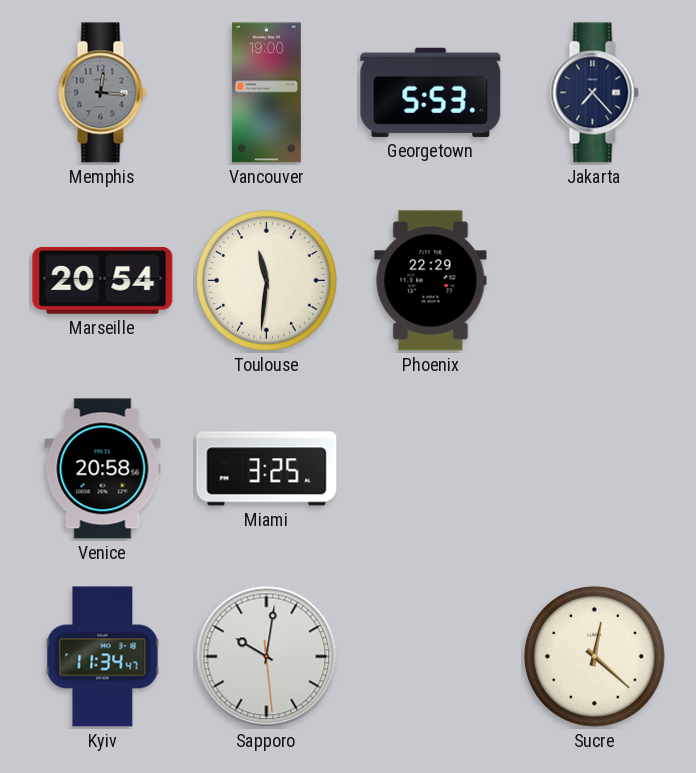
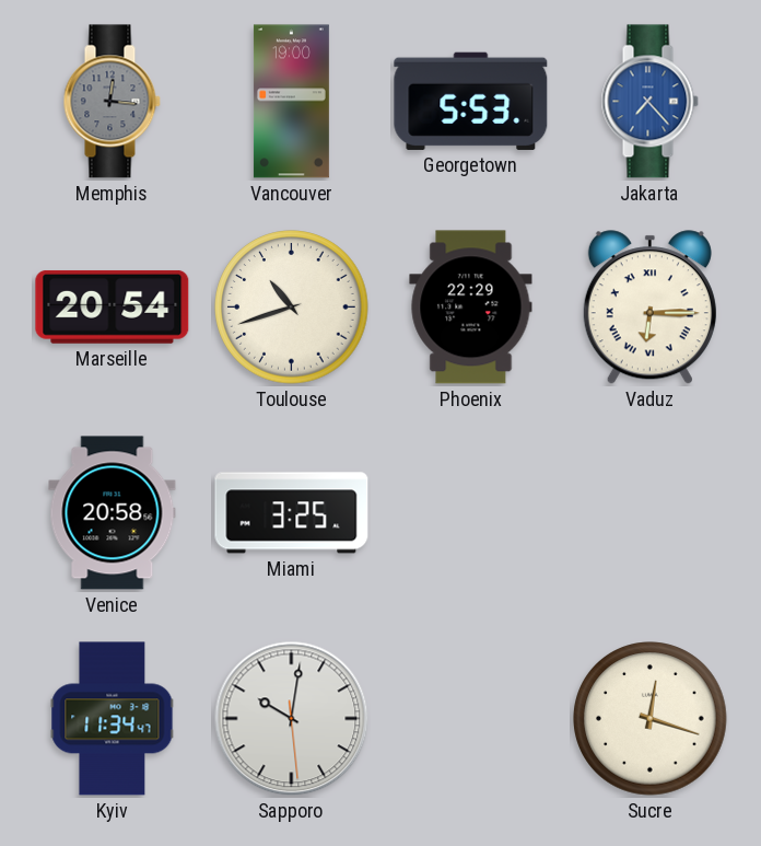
Jakarta dial: navy -> blue (649, 102)
Toulouse: 11:31 -> 10:42 (292, 308)
Vaduz: none -> 6:15 (649, 308)
Sucre: 12:22 -> 12:18 (651, 719)
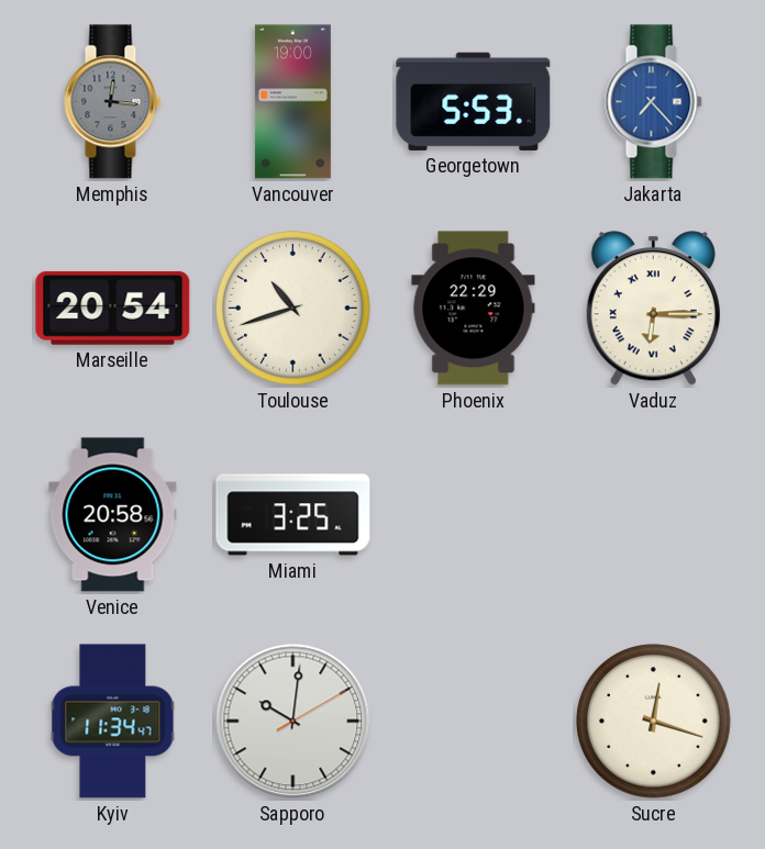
Sapporo: 10:01:29 -> 10:01:10 (293, 722)
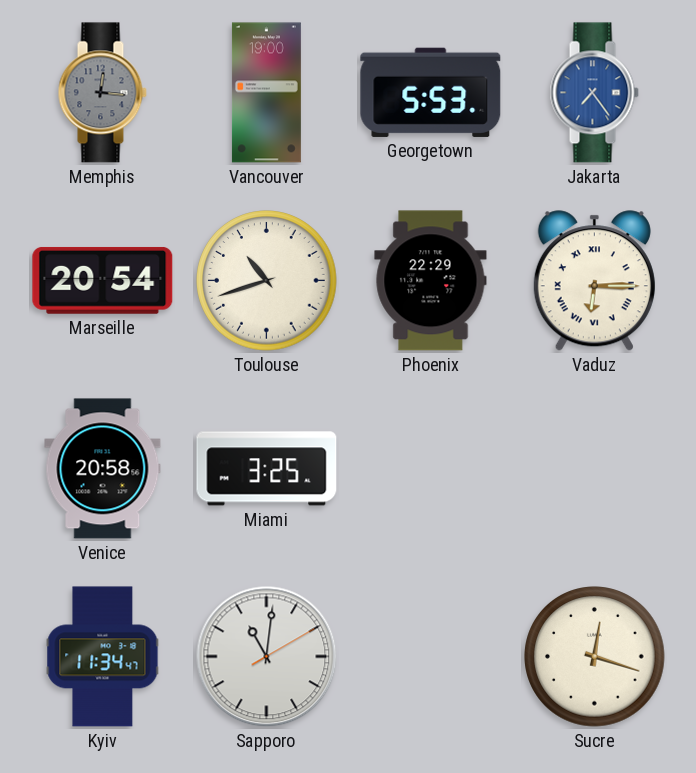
Jakarta: 7:23 -> 7:24 (594, 93)
Sapporo: 10:01 -> 11:01 (267, 657)
